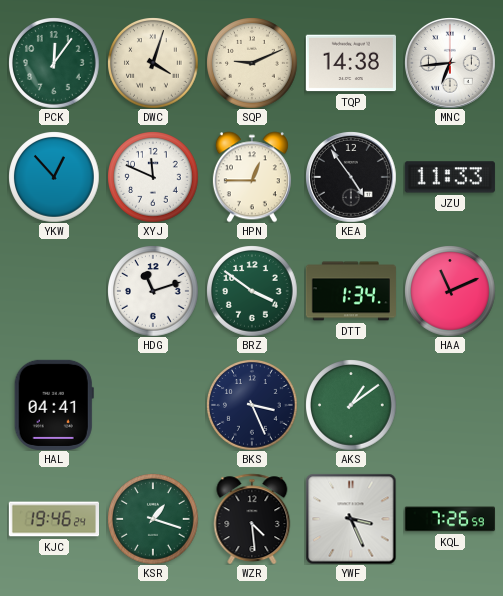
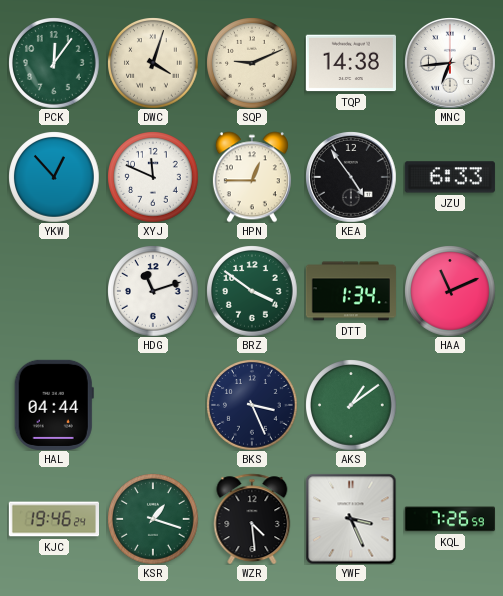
JZU: 11:33 -> 6:33 (450, 177)
HAL: 04:41 -> 04:44 (54, 405)
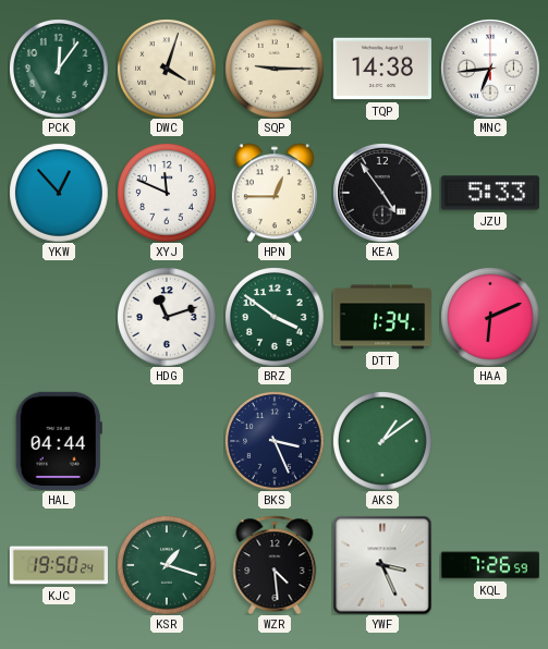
SQP: 9:11 -> 9:15 (275, 69)
JZU: 6:33 -> 5:33 (490, 193)
HAA: 11:11 -> 6:11 (490, 317)
KJC: 19:46 -> 19:50 (58, 565)
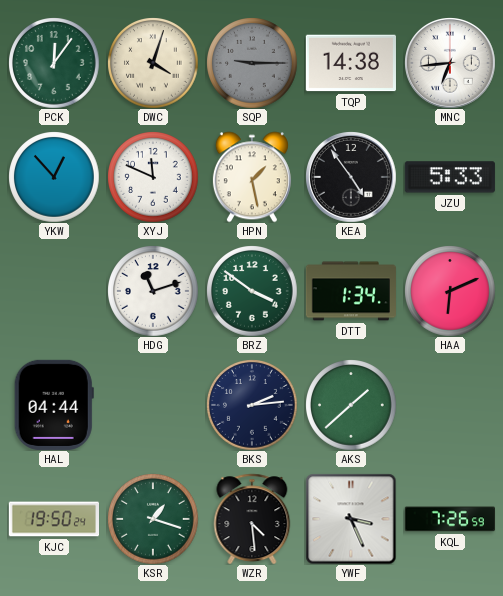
SQP dial: cream -> grey (252, 63)
HPN: 12:45 -> 1:28 (252, 177)
BKS: 3:26 -> 2:14 (252, 405)
AKS: 1:09 -> 1:38 (351, 405)
